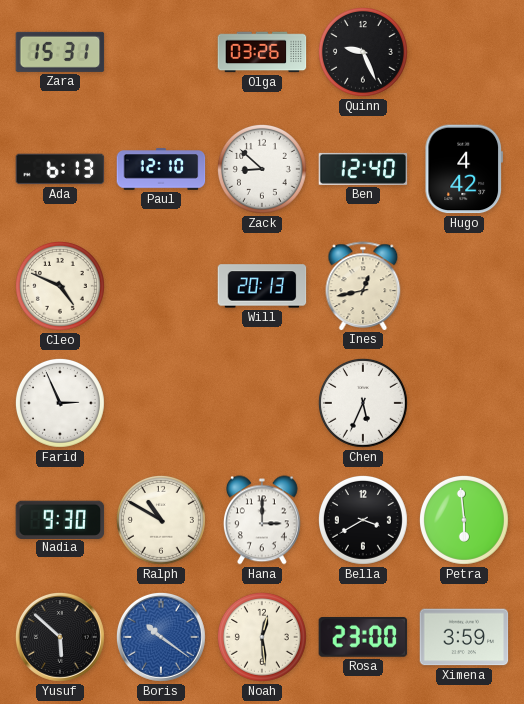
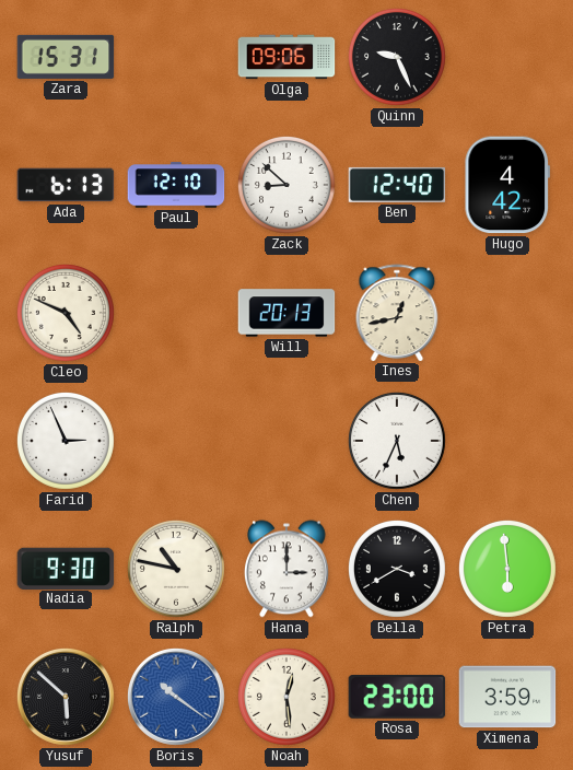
Olga: 03:26 -> 09:06 (286, 57)
Ralph: 10:50 -> 10:47 (176, 569)
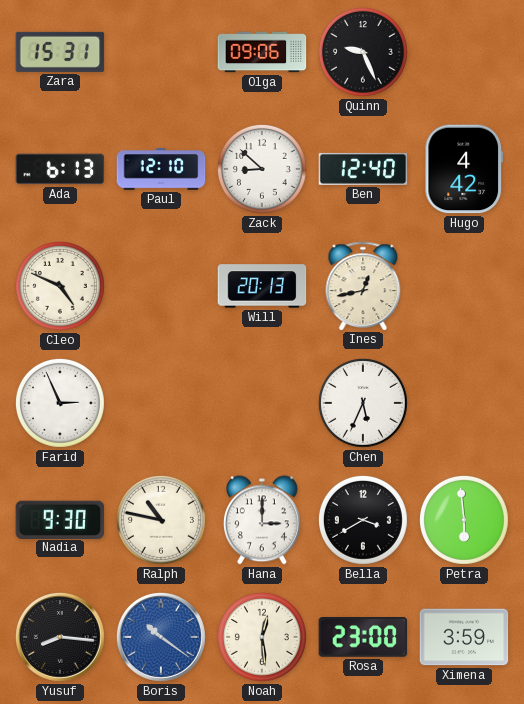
Yusuf: 5:52 -> 8:16 (60, 637)
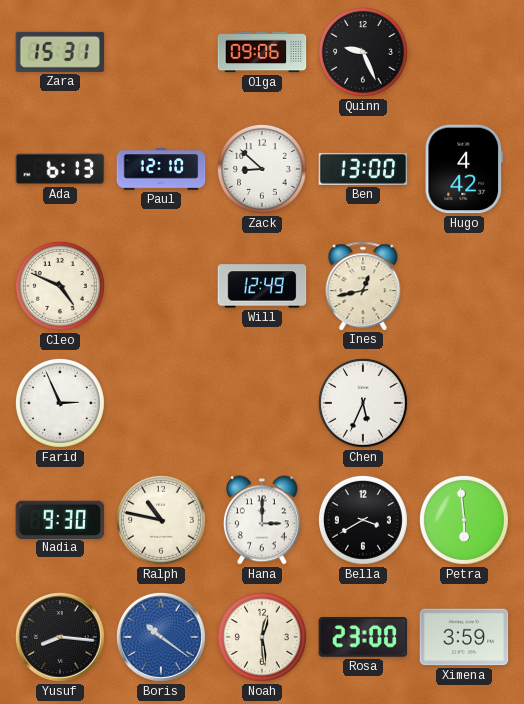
Ben: 12:40 -> 13:00 (363, 169)
Will: 20:13 -> 12:49 (262, 286)
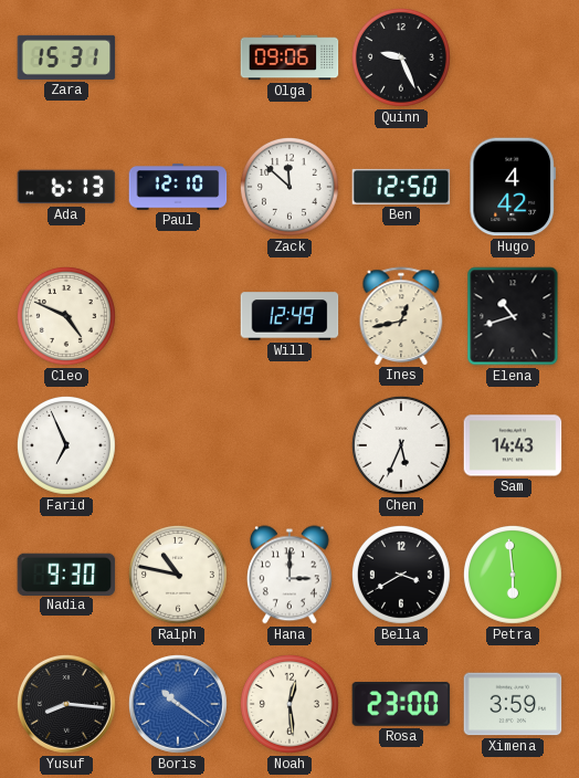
Zack: 8:52 -> 11:52 (289, 187)
Ben: 13:00 -> 12:50 (401, 187)
Elena: none -> 10:42 (513, 316)
Farid: 2:56 -> 6:56 (66, 445)
Sam: none -> 14:43 (513, 445)
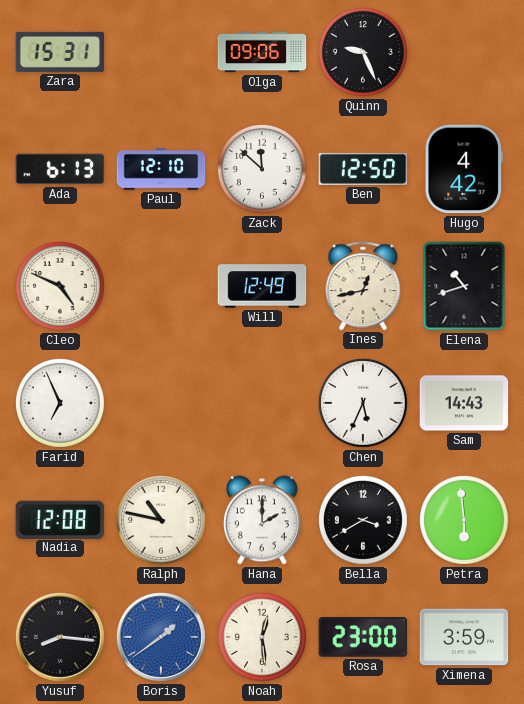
Nadia: 9:30 -> 12:08 (60, 519)
Hana: 3:00 -> 2:00 (262, 520)
Boris: 10:21 -> 1:39 (161, 637)
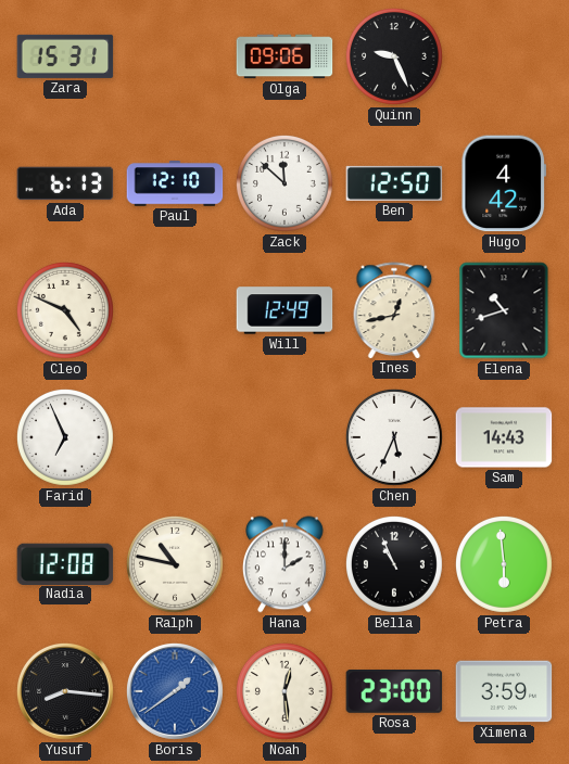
Bella: 3:40 -> 10:56 (394, 564)
